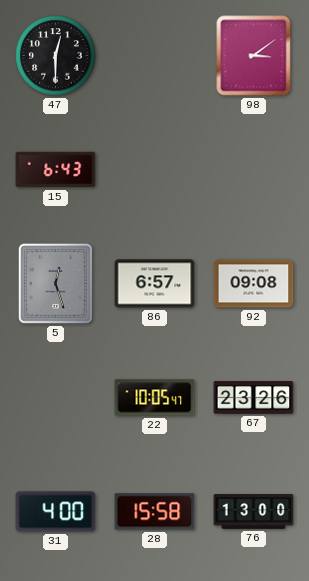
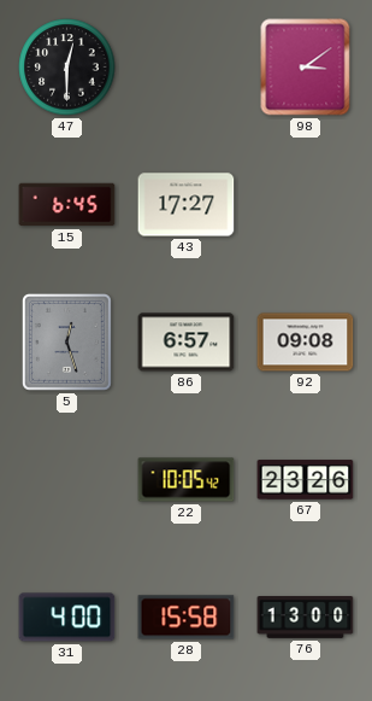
15: 6:43 -> 6:45 (67, 205)
43: none -> 17:27 (187, 205)
22: 10:05:47 -> 10:05:42 (187, 480)
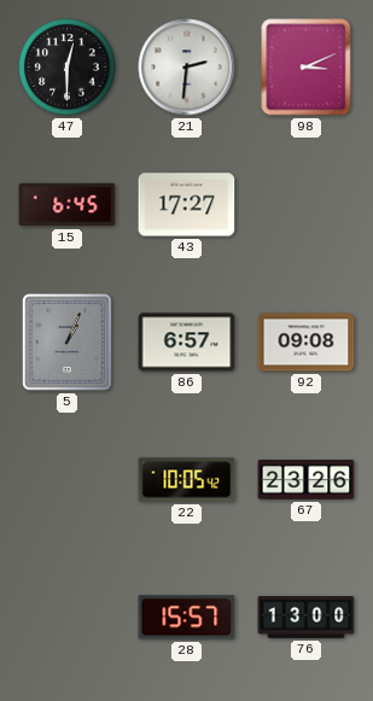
21: none -> 2:31 (187, 68)
98: 3:09 -> 3:11 (307, 68)
5: 12:27 -> 1:04 (66, 341)
31: 4:00 -> none (67, 618)
28: 15:58 -> 15:57 (187, 618)
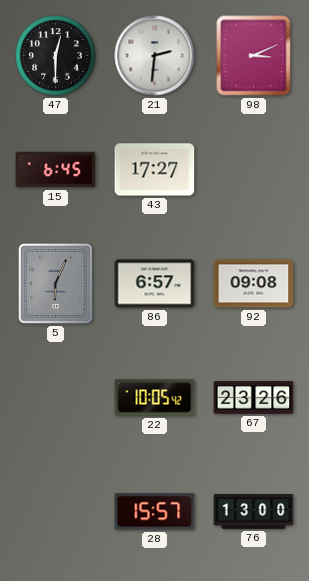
5: 1:04 -> 6:04 (55, 283)
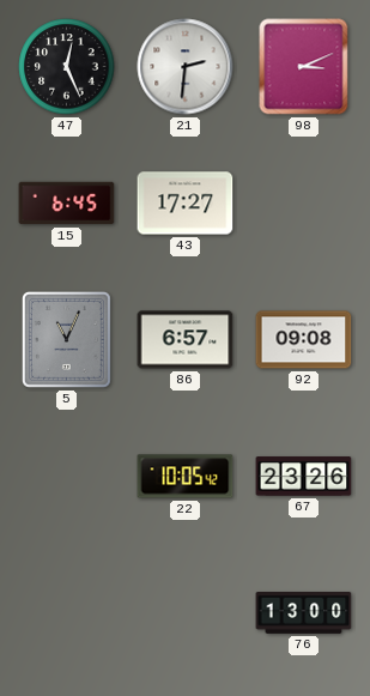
47: 12:30 -> 12:26 (67, 67)
5: 6:04 -> 11:04 (66, 339)
28: 15:57 -> none (155, 512)
